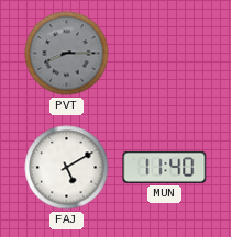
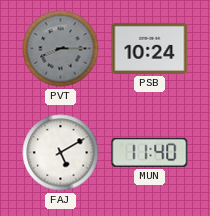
PSB: none -> 10:24 (150, 48)
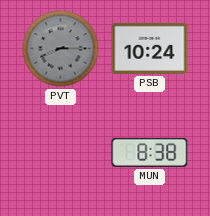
FAJ: 5:10 -> none (61, 153)
MUN: 11:40 -> 8:38 (150, 152)
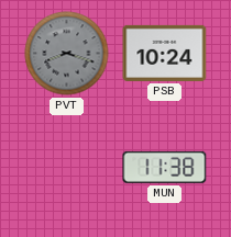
PVT: 8:15 -> 8:18 (67, 54)
MUN: 8:38 -> 11:38 (165, 167)
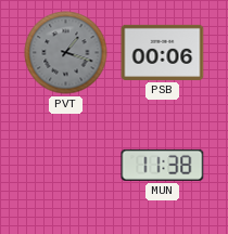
PVT: 8:18 -> 1:18 (66, 53)
PSB: 10:24 -> 00:06 (163, 52)
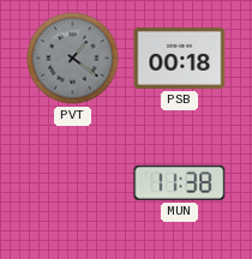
PVT: 1:18 -> 1:21 (73, 59)
PSB: 00:06 -> 00:18 (180, 58)
